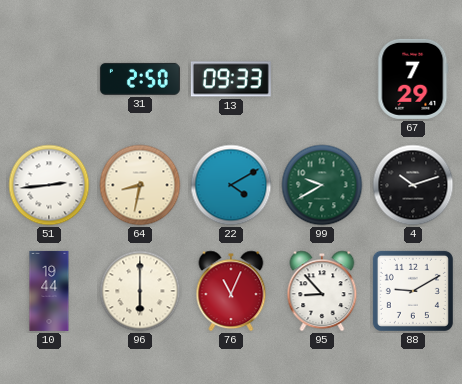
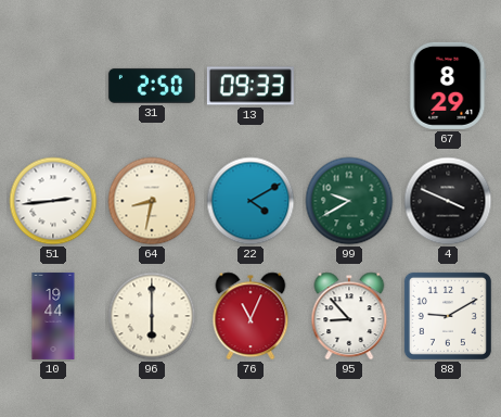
67: 7:29 -> 8:29 (448, 86)
4: 10:12 -> 3:49 (448, 201)
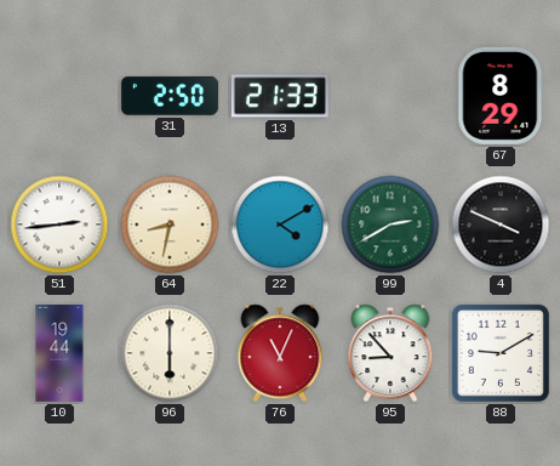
13: 09:33 -> 21:33 (280, 96)
99: 9:40 -> 2:40 (390, 225)
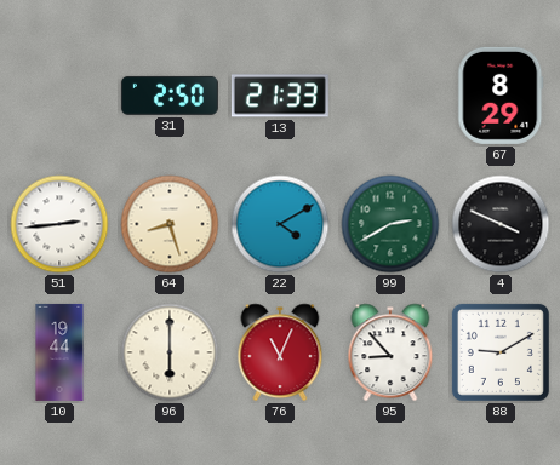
64: 8:32 -> 8:27 (170, 224)
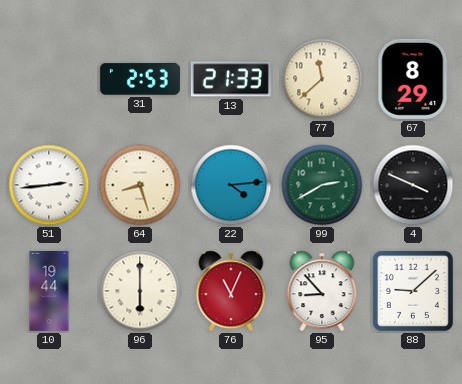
31: 2:50 -> 2:53 (140, 79)
77: none -> 11:38 (322, 79)
22: 4:10 -> 4:14 (231, 185)
88: 9:10 -> 9:08 (413, 291)
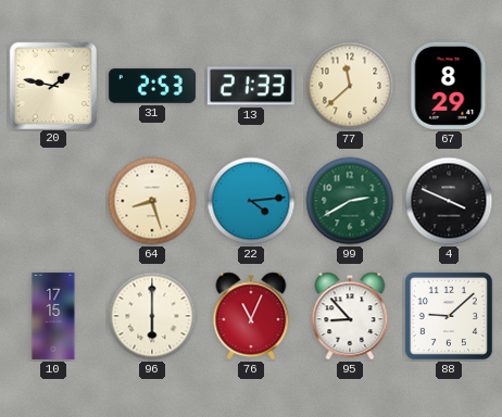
20: none -> 1:47 (52, 85)
51: 2:44 -> none (49, 185)
10: 19:44 -> 17:15 (53, 316)
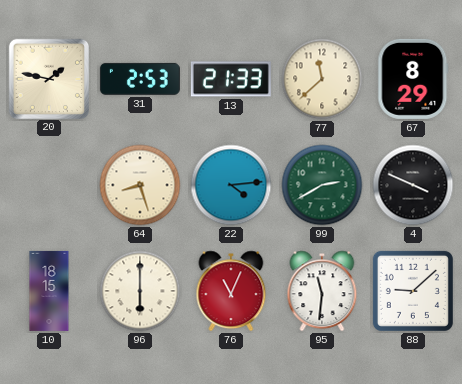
10: 17:15 -> 18:15 (49, 291)
95: 8:53 -> 11:31 (322, 291)
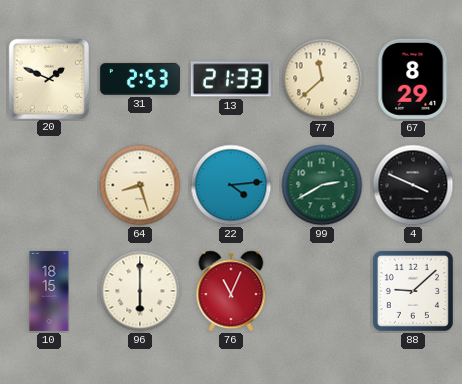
20: 1:47 -> 1:49 (48, 78)
95: 11:31 -> none (322, 291)
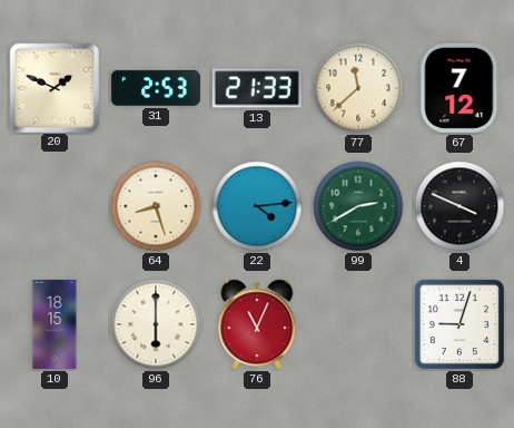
67: 8:29 -> 7:12 (459, 88)
88: 9:08 -> 9:03 (459, 324)
